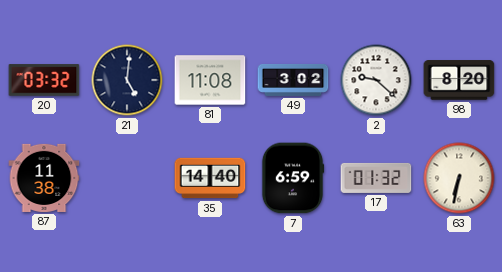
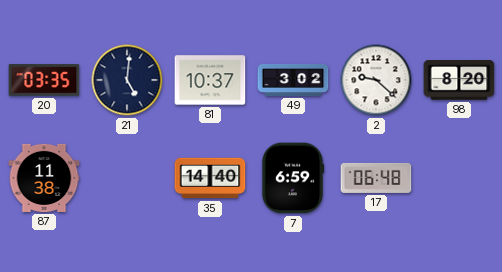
20: 03:32 -> 03:35 (44, 80)
81: 11:08 -> 10:37 (210, 80)
17: 01:32 -> 06:48 (376, 178)
63: 6:32 -> none (459, 178)
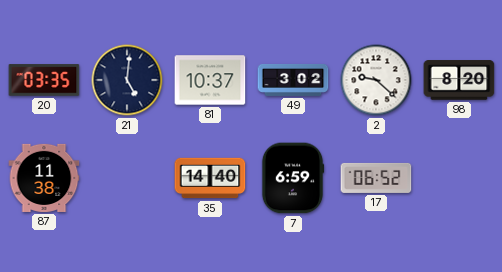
17: 06:48 -> 06:52 (376, 178)
